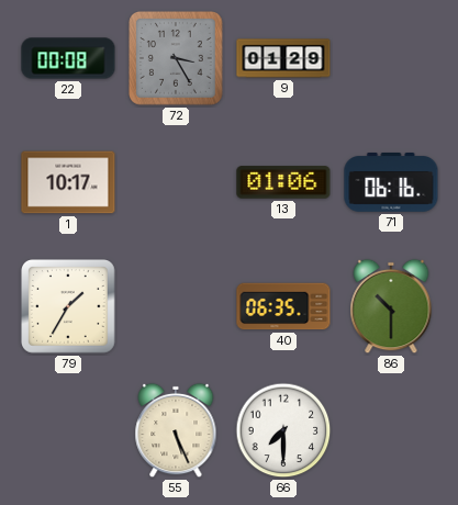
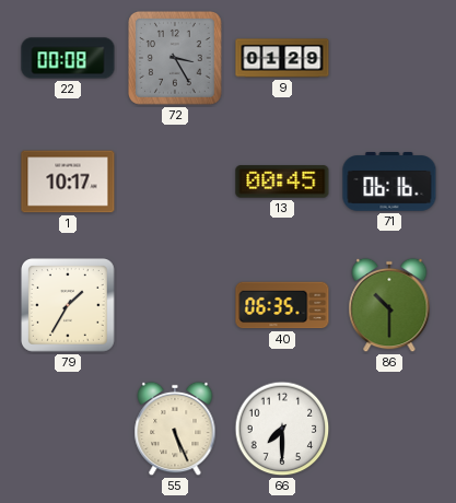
13: 01:06 -> 00:45 (282, 182)
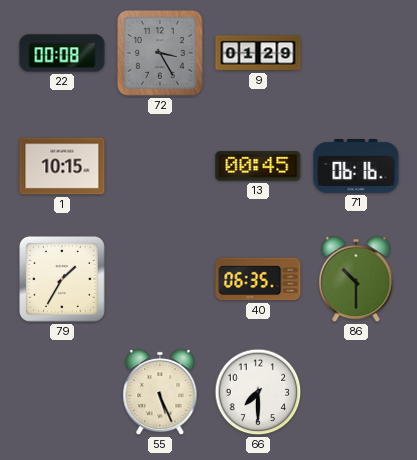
1: 10:17 -> 10:15 (62, 166)
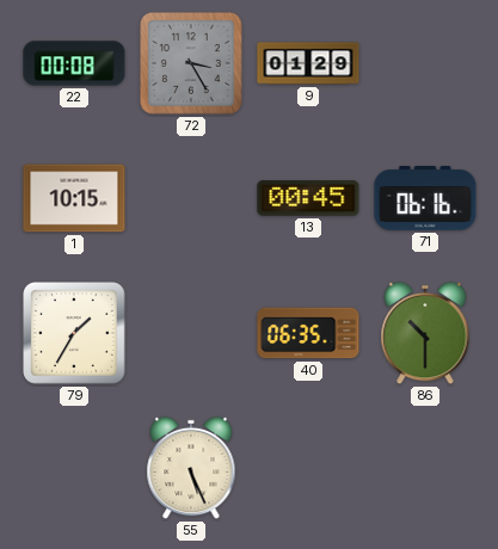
66: 7:30 -> none (258, 392)
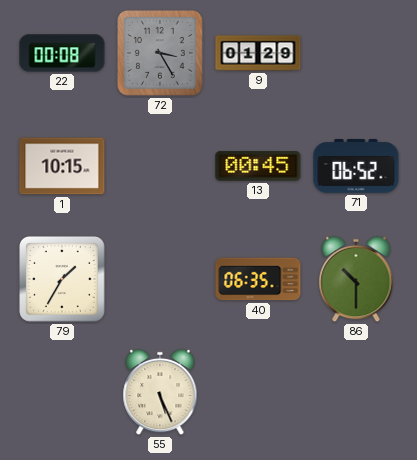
71: 06:16 -> 06:52 (356, 167)
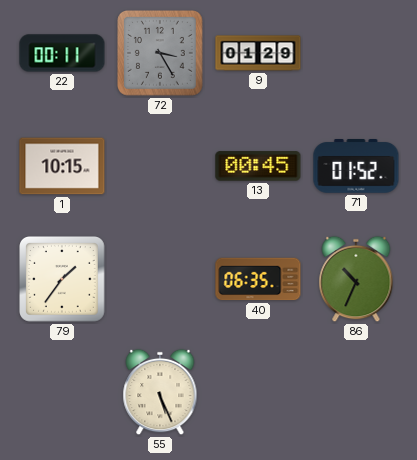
22: 00:08 -> 00:11 (62, 53)
71: 06:52 -> 01:52 (356, 167)
79: 1:35 -> 1:36 (63, 280)
86: 10:30 -> 10:34 (356, 279)
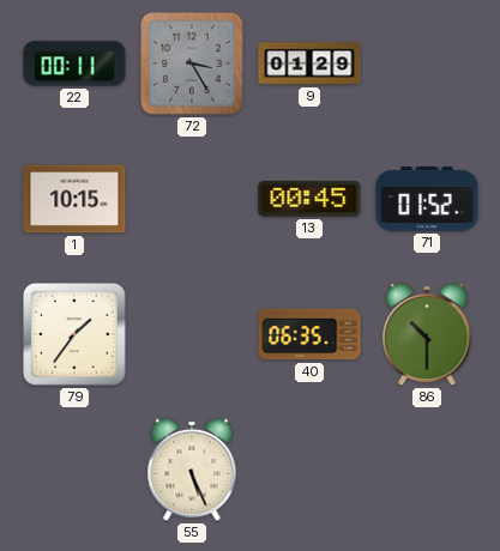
86: 10:34 -> 10:30 (427, 334)
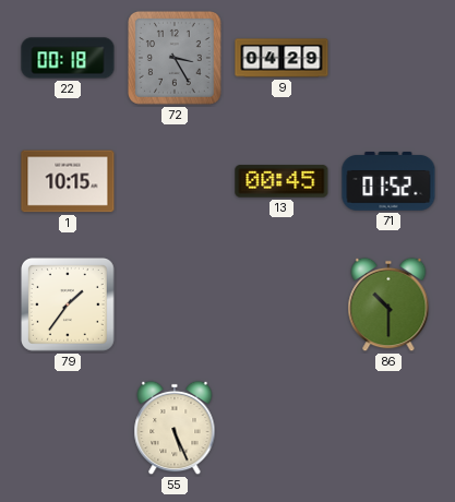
22: 00:11 -> 00:18 (68, 58)
9: 01:29 -> 04:29 (282, 58)
40: 06:35 -> none (309, 334)
